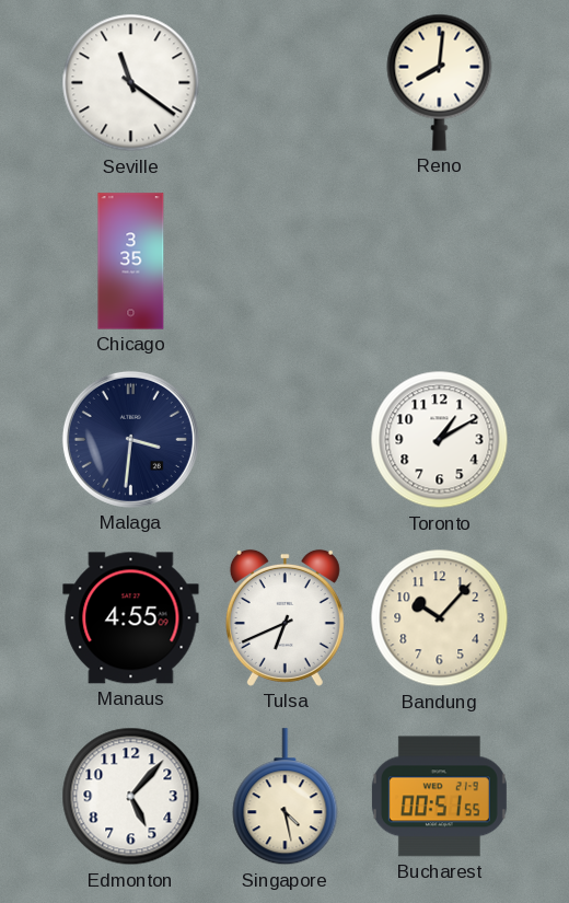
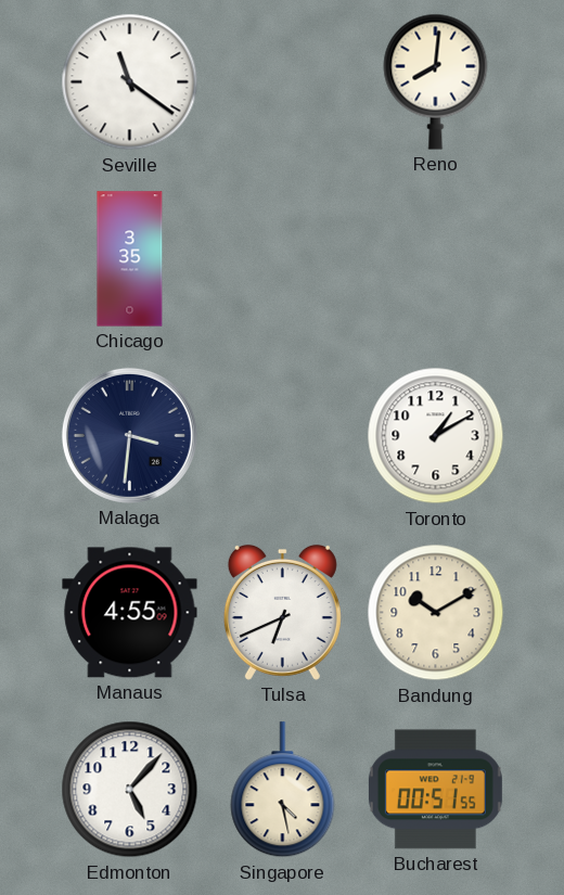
Bandung: 10:07 -> 10:10 (436, 613)
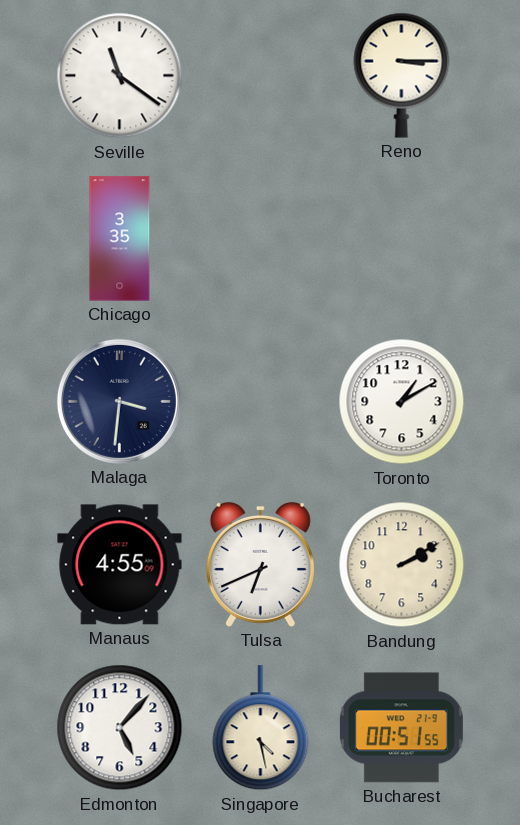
Reno: 8:01 -> 3:15 (402, 75)
Bandung: 10:10 -> 2:10 (402, 565)
